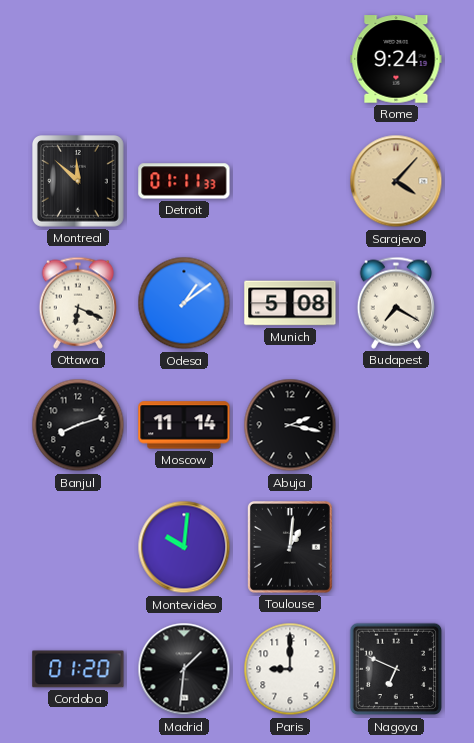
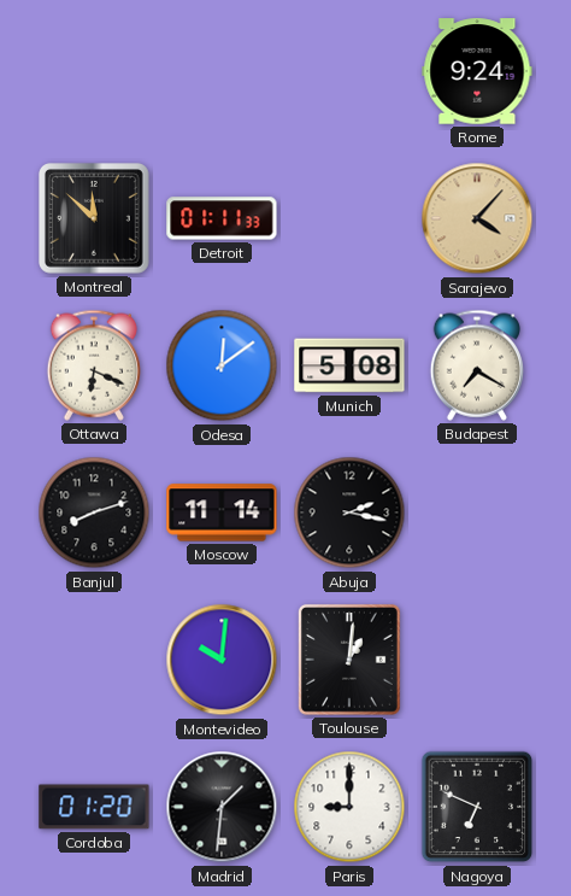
Odesa: 1:09 -> 12:09 (222, 365)
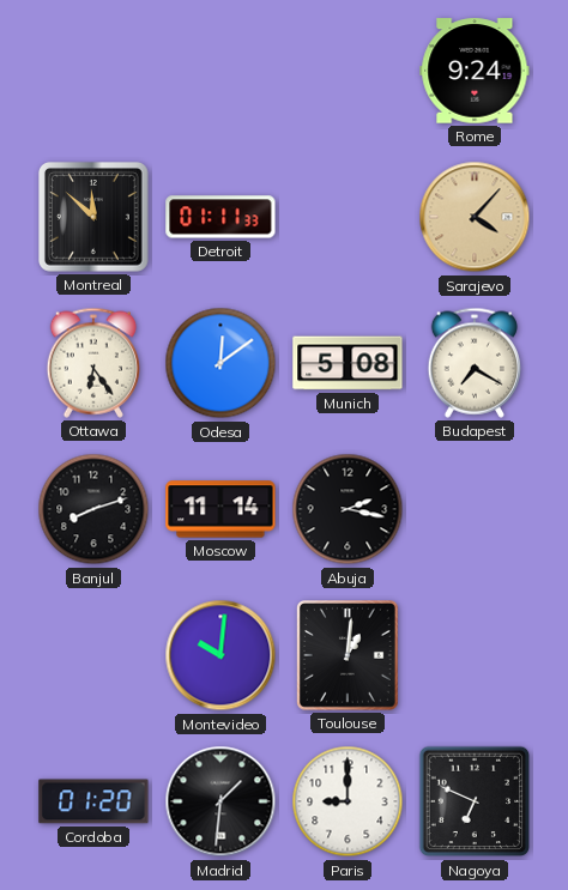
Ottawa: 6:19 -> 6:24 (92, 363)
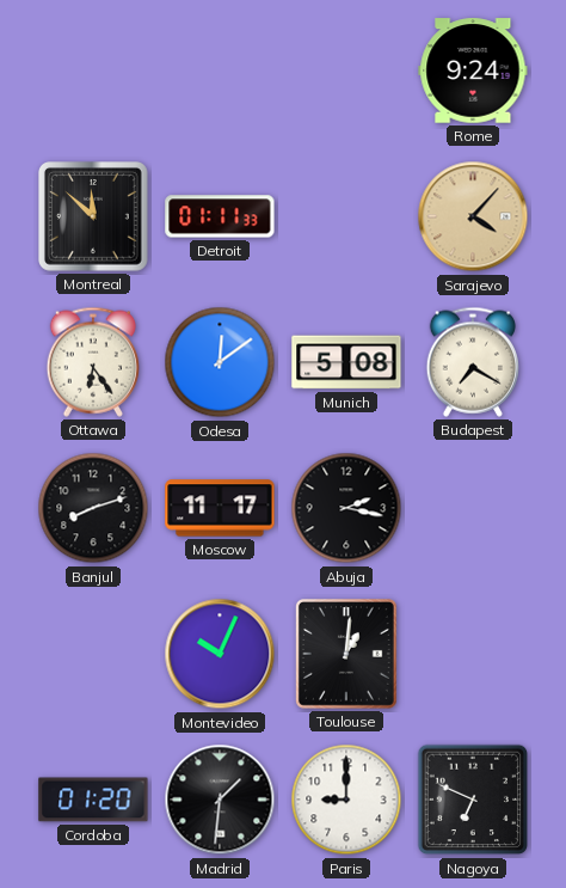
Moscow: 11:14 -> 11:17 (220, 508)
Montevideo: 10:01 -> 10:04 (220, 654)
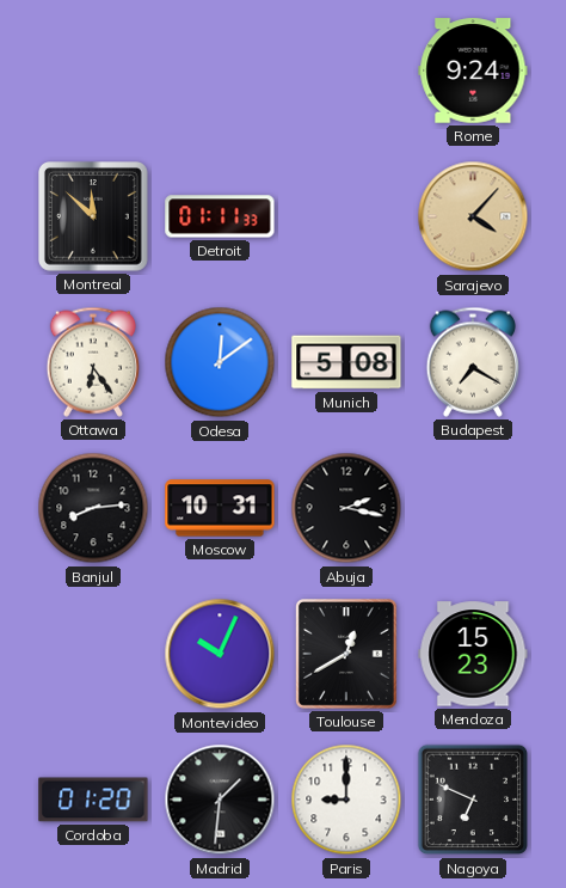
Banjul: 8:12 -> 8:14 (93, 508)
Moscow: 11:17 -> 10:31 (220, 508)
Toulouse: 1:01 -> 12:40 (347, 655)
Mendoza: none -> 15:23 (473, 654)
